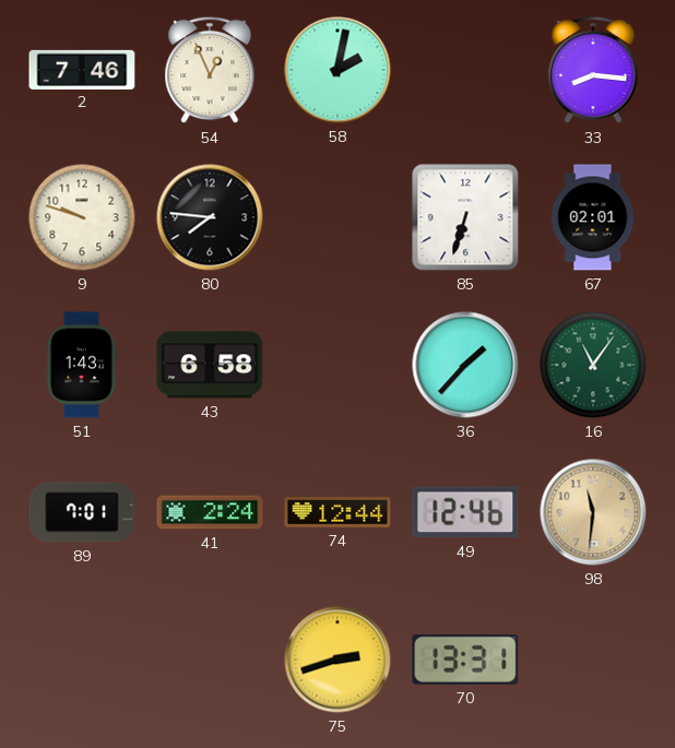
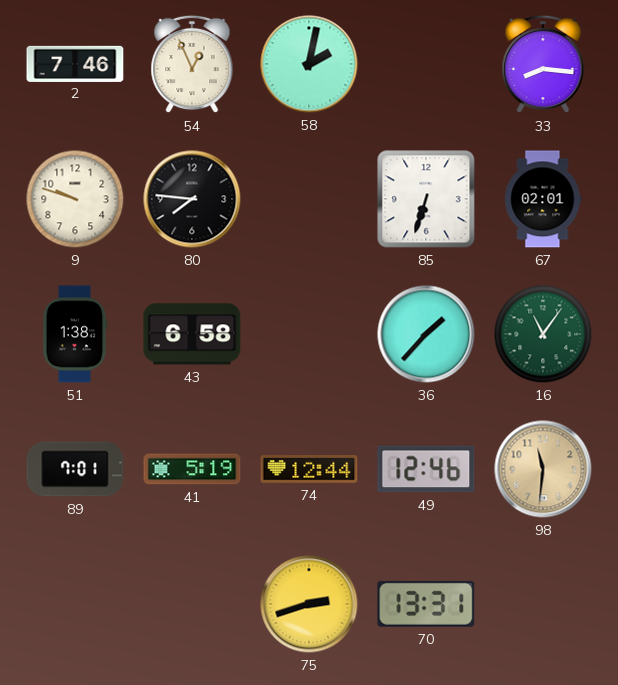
51: 1:43 -> 1:38 (75, 334)
41: 2:24 -> 5:19 (192, 469)
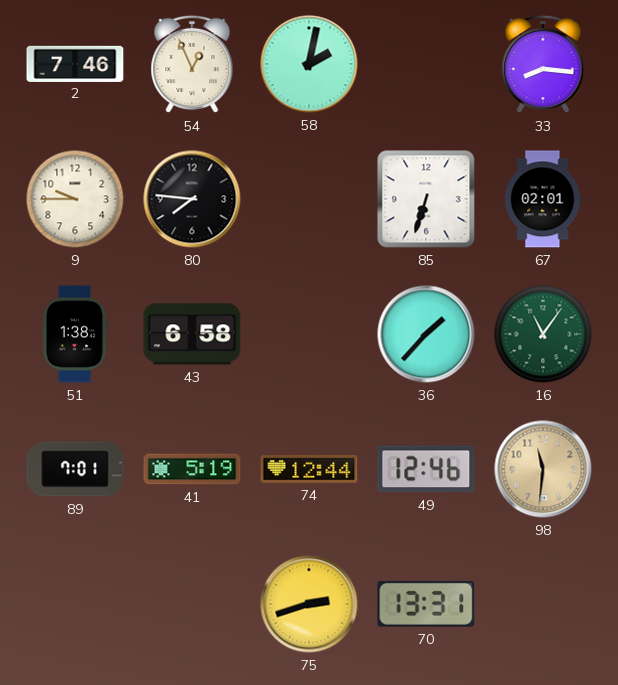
9: 9:48 -> 9:45 (75, 199)
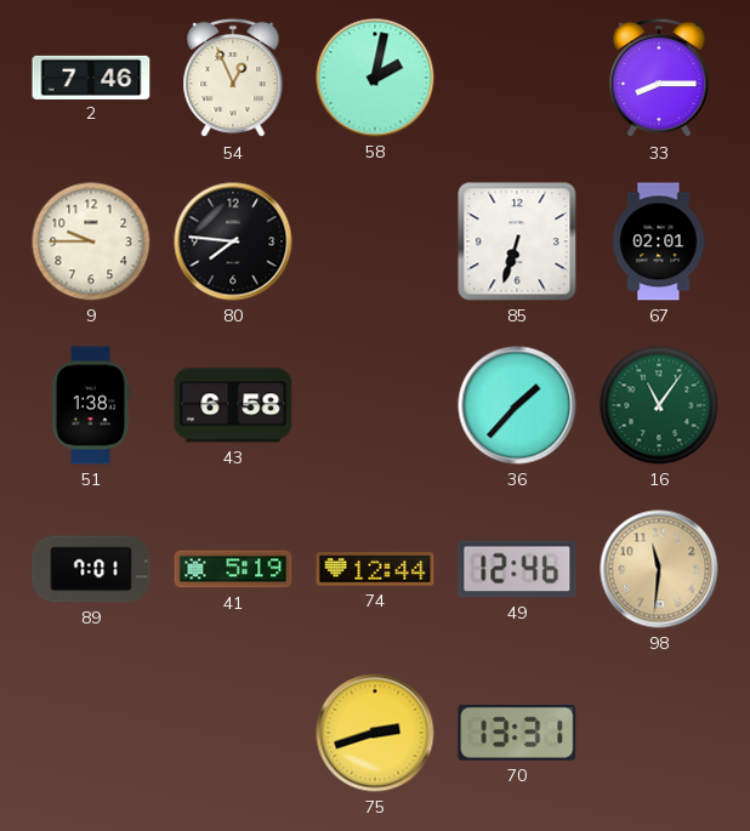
33: 8:16 -> 8:15 (659, 78)
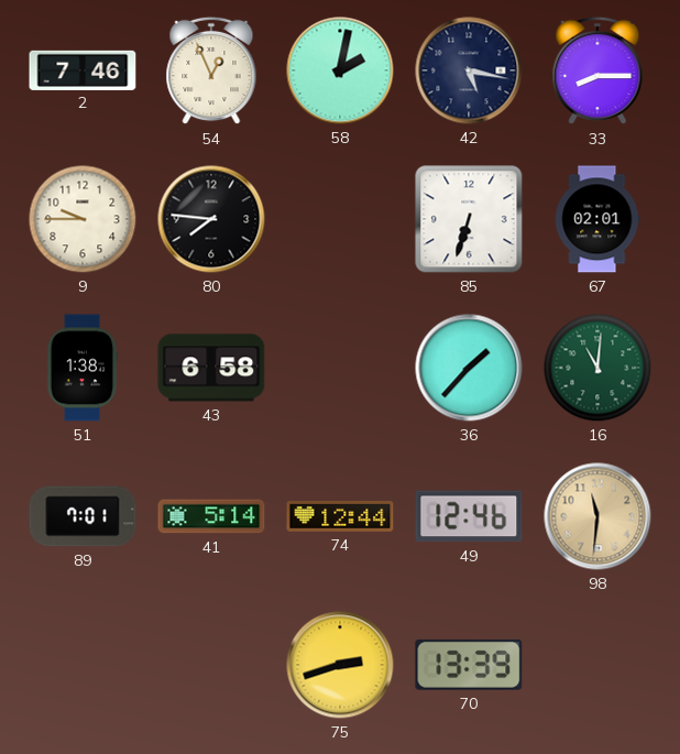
42: none -> 5:17 (469, 70)
16: 11:06 -> 11:01 (597, 368)
41: 5:19 -> 5:14 (211, 516)
70: 13:31 -> 13:39 (469, 665)
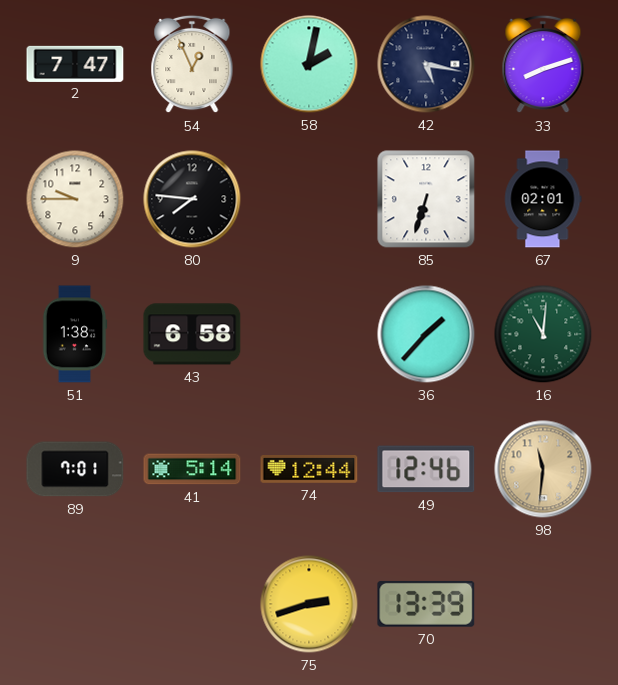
2: 7:46 -> 7:47 (75, 63)
33: 8:15 -> 8:12 (543, 64)
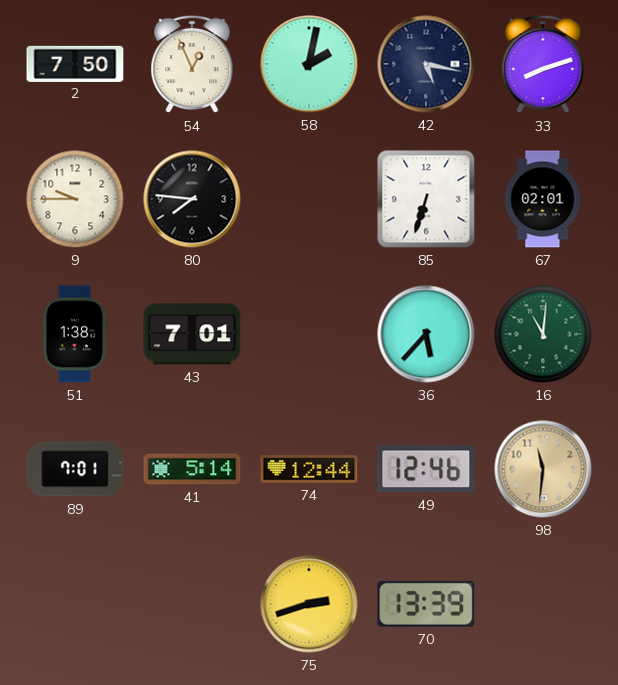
2: 7:47 -> 7:50 (75, 63)
43: 6:58 -> 7:01 (192, 334)
36: 1:37 -> 5:37 (426, 334)
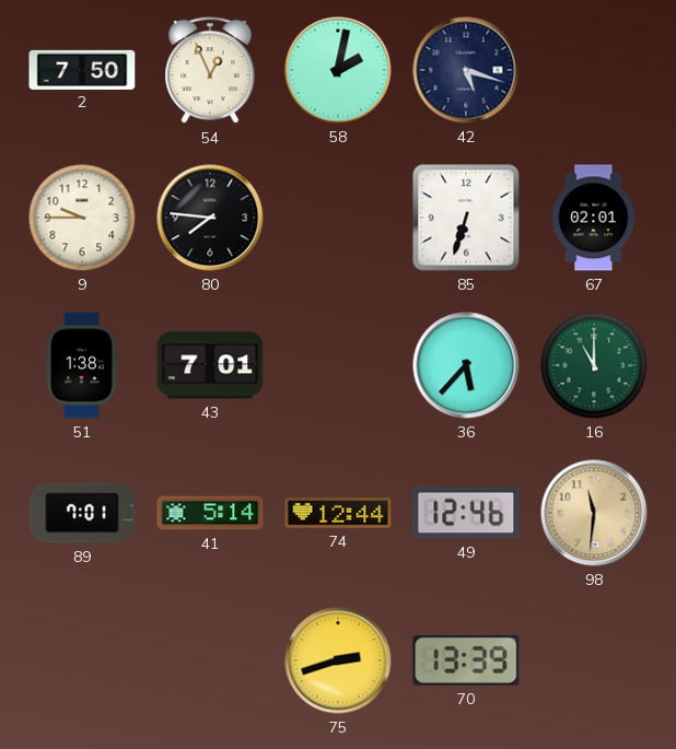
42: 5:17 -> 5:18 (466, 70)
33: 8:12 -> none (543, 64)
16: 11:01 -> 11:00 (594, 365)
